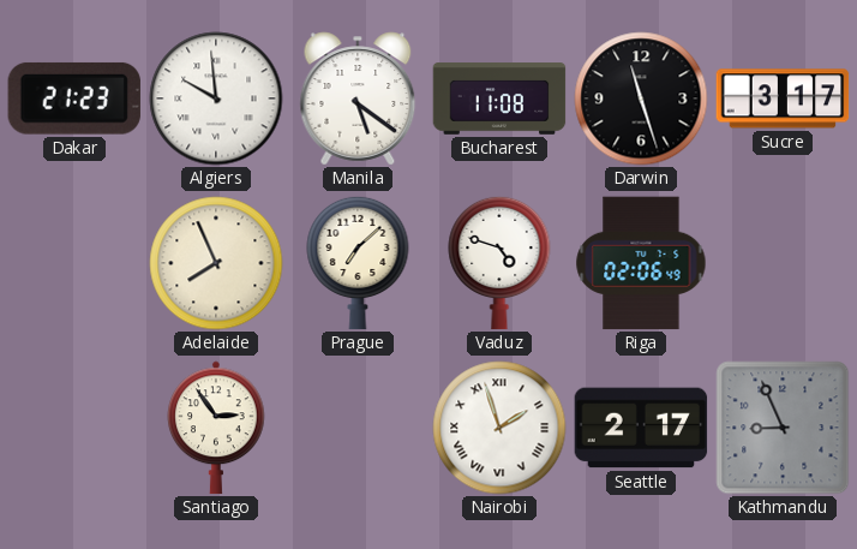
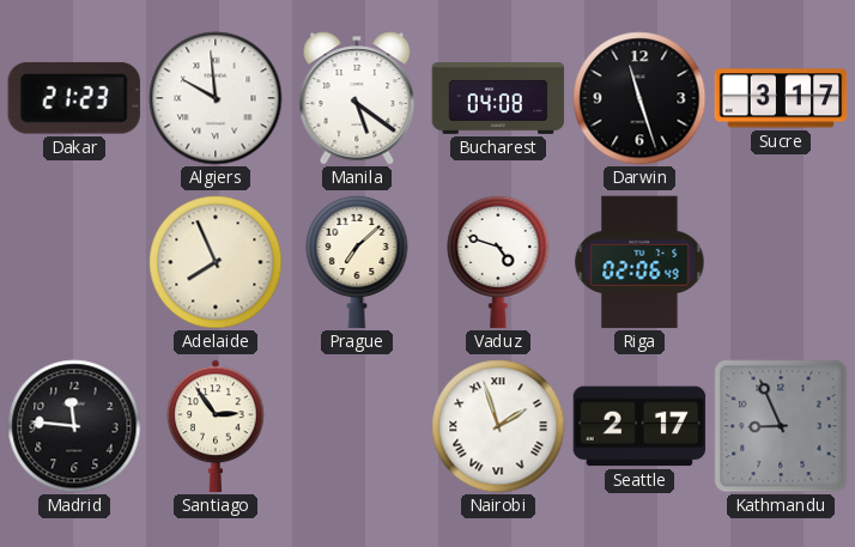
Bucharest: 11:08 -> 04:08 (498, 98)
Madrid: none -> 11:46 (74, 426)
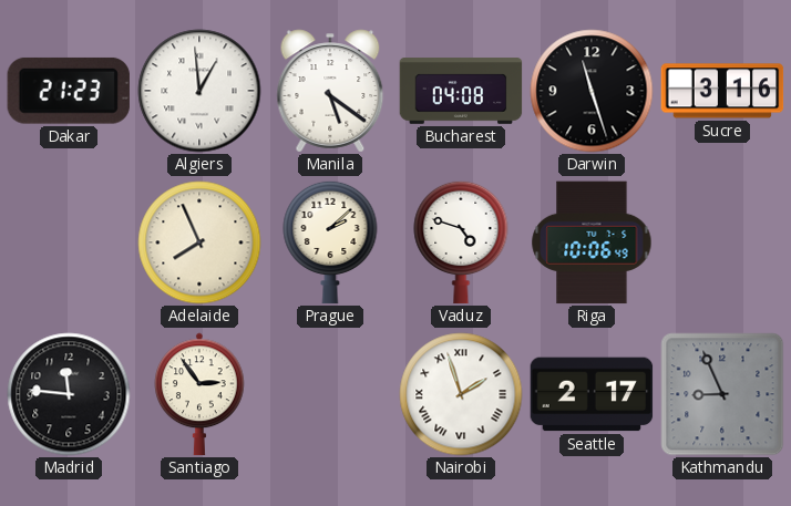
Algiers: 9:59 -> 12:59 (199, 91)
Sucre: 3:17 -> 3:16 (722, 91)
Prague: 7:08 -> 2:08 (330, 242)
Riga: 02:06 -> 10:06 (592, 242)
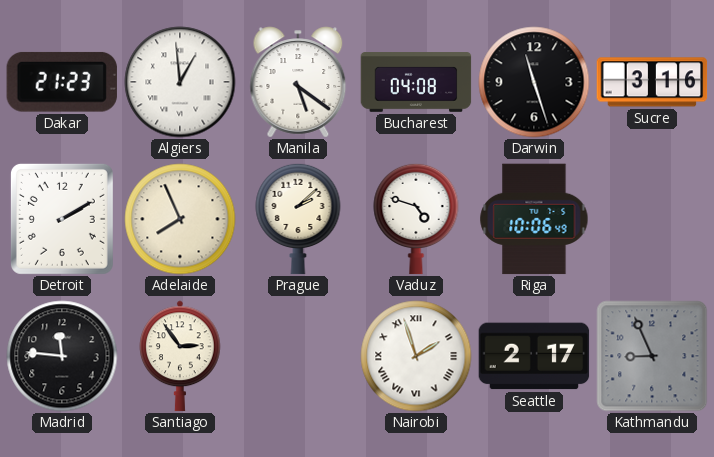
Detroit: none -> 2:10 (62, 219)
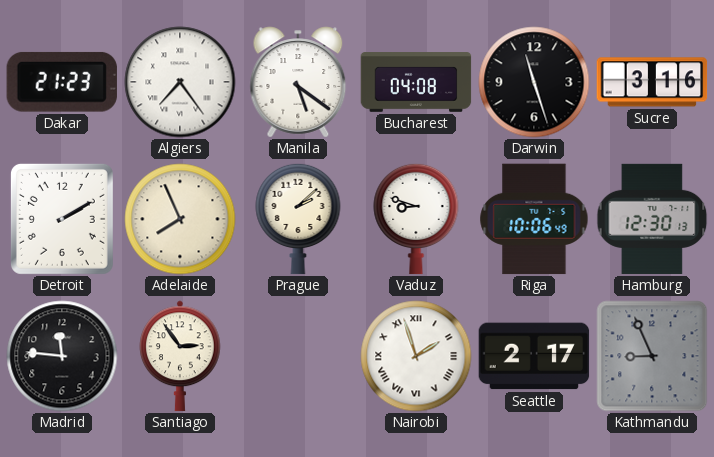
Algiers: 12:59 -> 7:24 (180, 82)
Vaduz: 4:48 -> 8:48 (416, 219)
Hamburg: none -> 12:30 (652, 219)
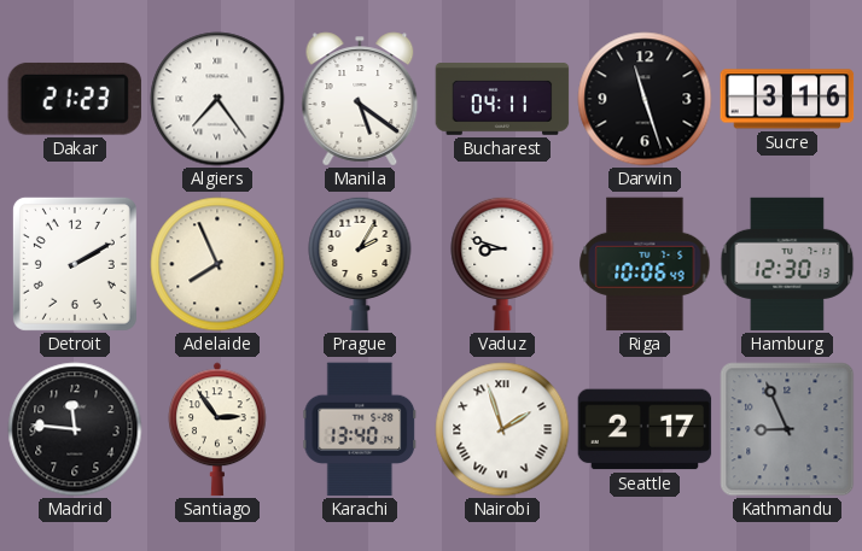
Bucharest: 04:08 -> 04:11 (502, 99)
Prague: 2:08 -> 2:05 (360, 264)
Karachi: none -> 13:40 (360, 429)
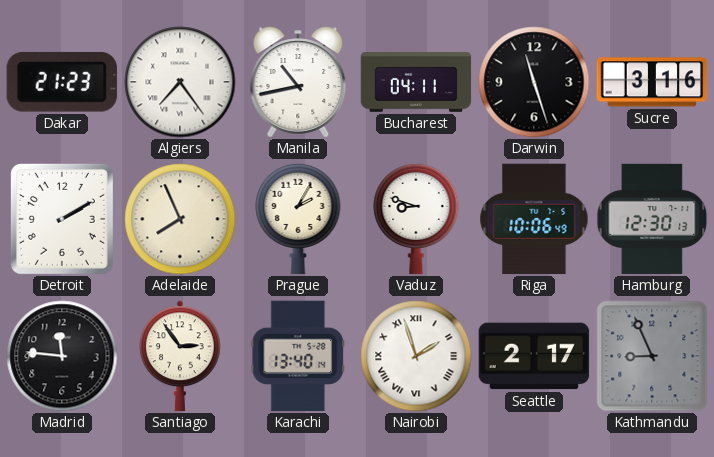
Manila: 5:21 -> 10:43 (298, 82)
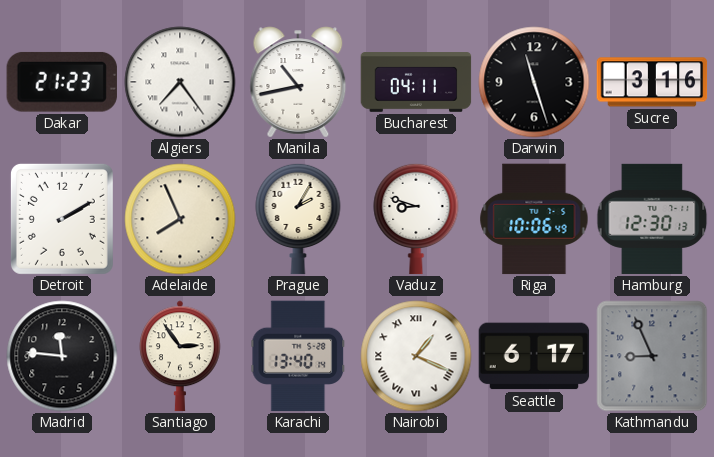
Nairobi: 1:57 -> 1:19 (416, 356)
Seattle: 2:17 -> 6:17 (534, 356)
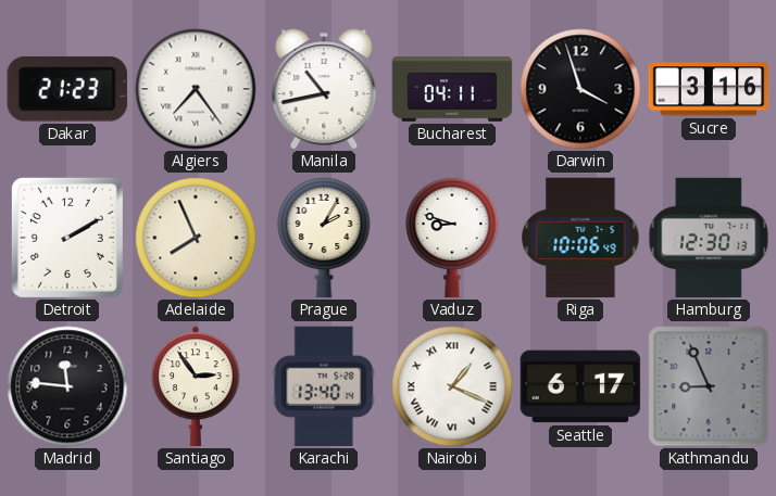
Darwin: 11:27 -> 3:57 (580, 89)
